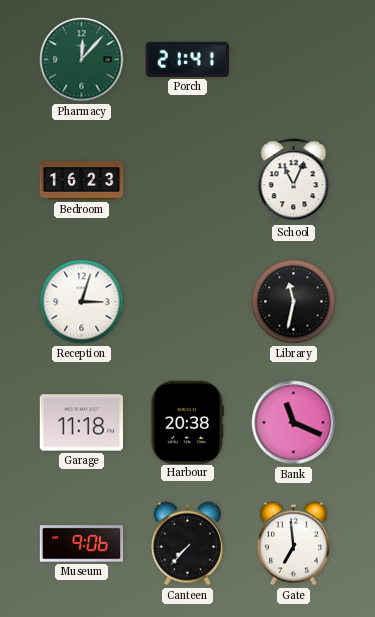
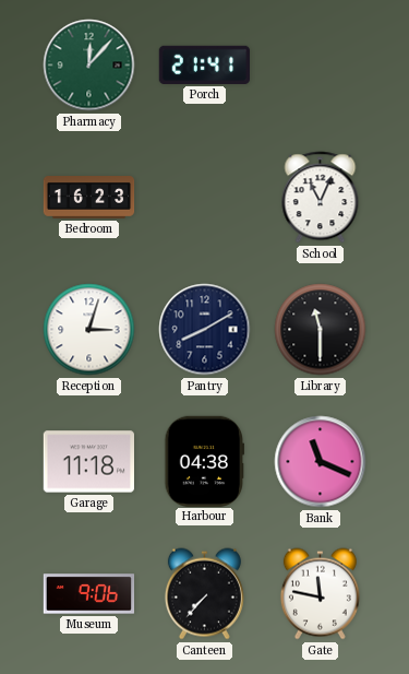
Pantry: none -> 8:10 (205, 330)
Library: 11:32 -> 11:30 (321, 330)
Harbour: 20:38 -> 04:38 (204, 461)
Gate: 6:59 -> 11:47 (320, 594)
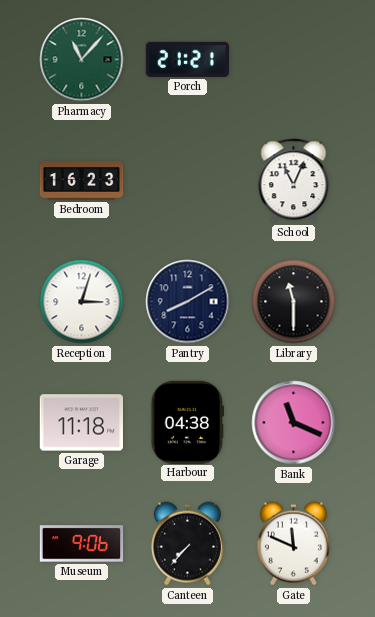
Pharmacy: 12:07 -> 11:07 (82, 60)
Porch: 21:41 -> 21:21 (187, 59)
Gate: 11:47 -> 11:49 (293, 544)
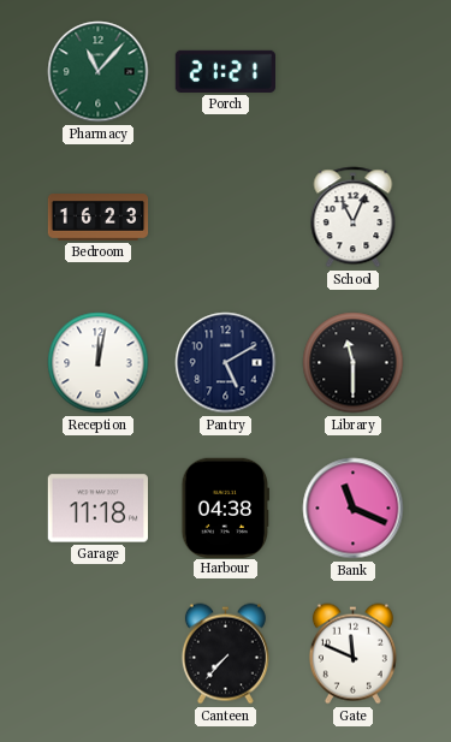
Reception: 3:03 -> 12:02 (99, 363)
Pantry: 8:10 -> 5:10 (226, 363)
Museum: 9:06 -> none (82, 544)
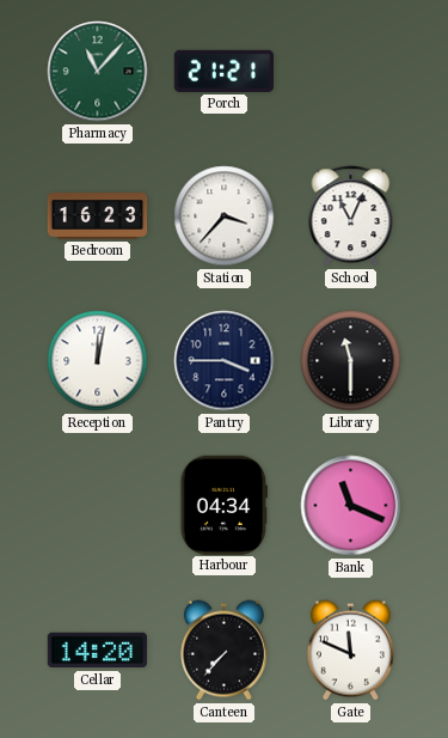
Station: none -> 3:37 (225, 216)
Pantry: 5:10 -> 3:45 (225, 361)
Garage: 11:18 -> none (97, 509)
Harbour: 04:38 -> 04:34 (223, 505)
Cellar: none -> 14:20 (97, 651)
